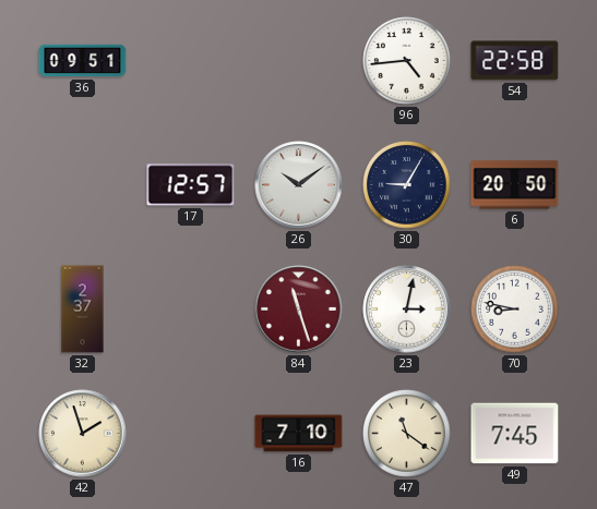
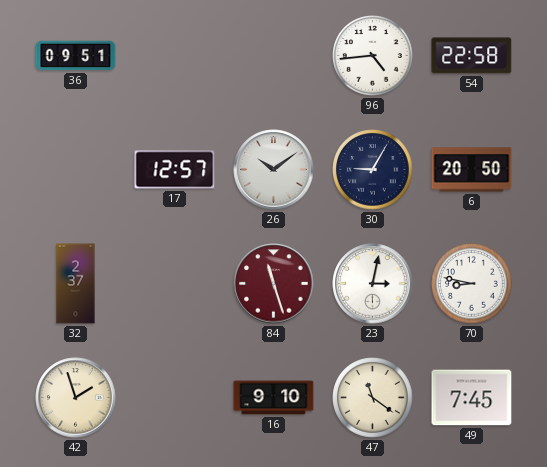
16: 7:10 -> 9:10 (274, 398)
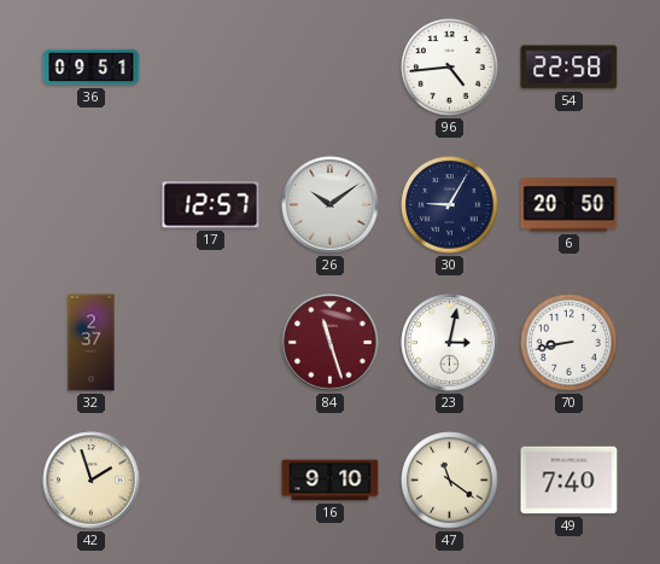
70: 8:47 -> 8:43 (570, 343)
49: 7:45 -> 7:40 (570, 481)
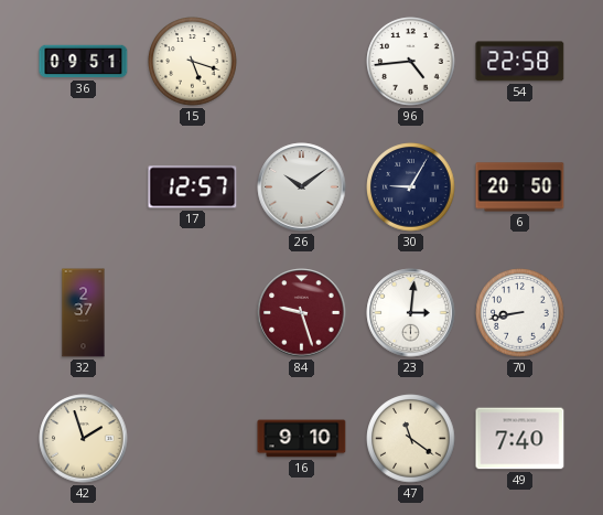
15: none -> 5:18 (193, 62)
84: 11:27 -> 9:27 (302, 313)
23: 3:02 -> 3:01 (411, 313)
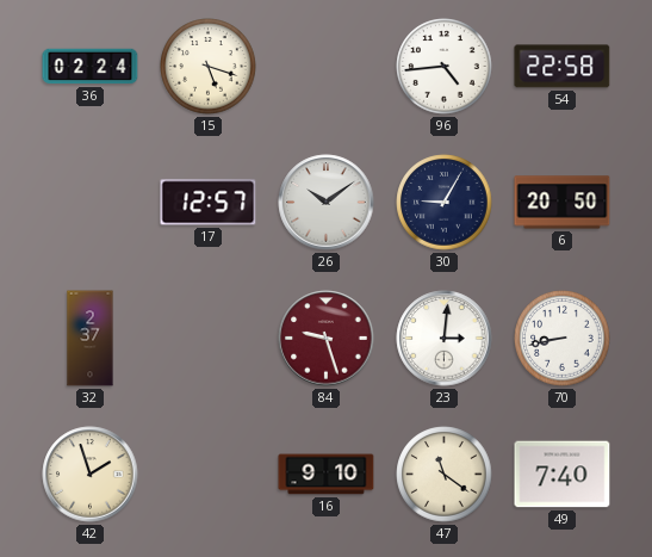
36: 09:51 -> 02:24 (91, 67)
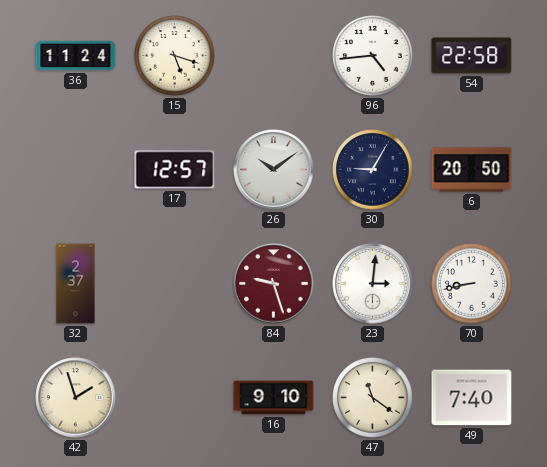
36: 02:24 -> 11:24 (76, 56)
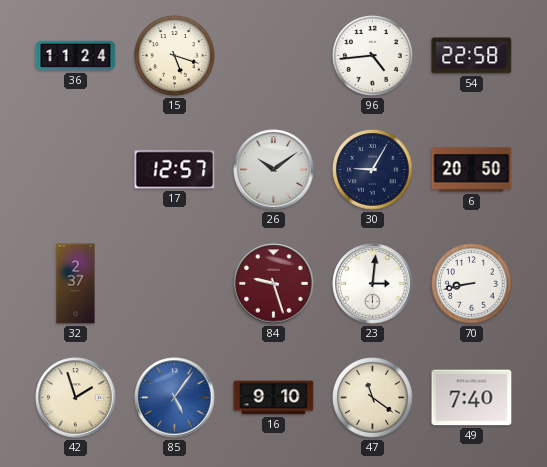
85: none -> 5:06 (175, 398)
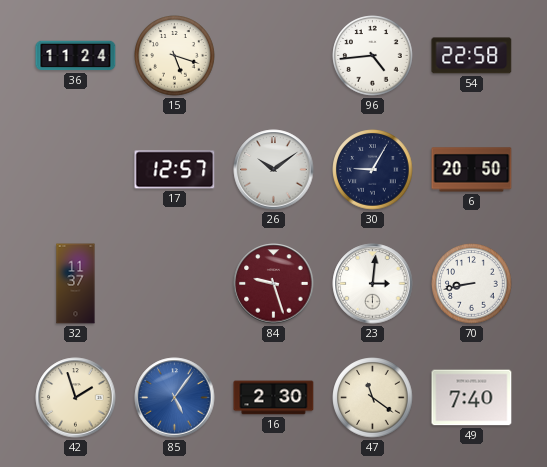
32: 2:37 -> 11:37 (76, 284)
16: 9:10 -> 2:30 (274, 398)
